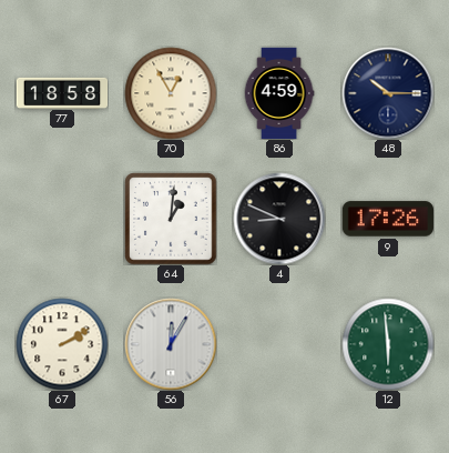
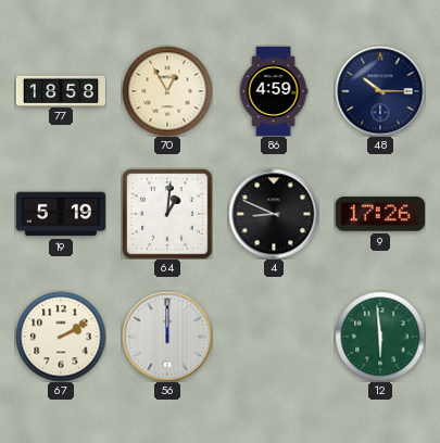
19: none -> 5:19 (61, 214)
56: 12:05 -> 12:00 (167, 337)
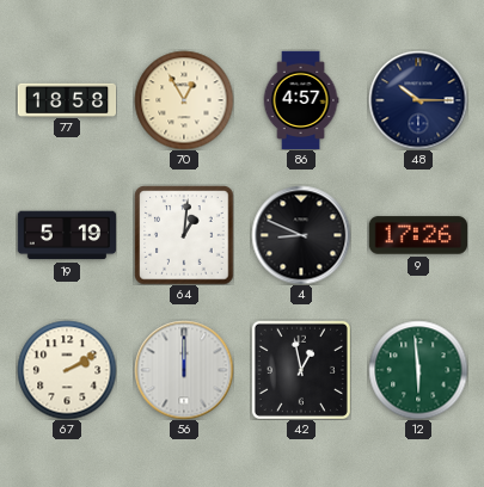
86: 4:59 -> 4:57 (301, 100)
42: none -> 12:58 (301, 370)
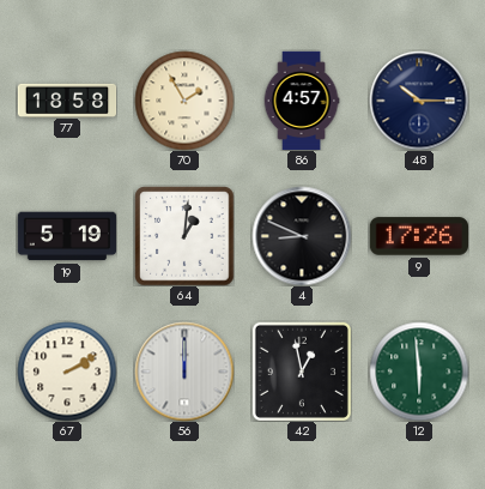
70: 12:55 -> 1:55 (184, 101)
